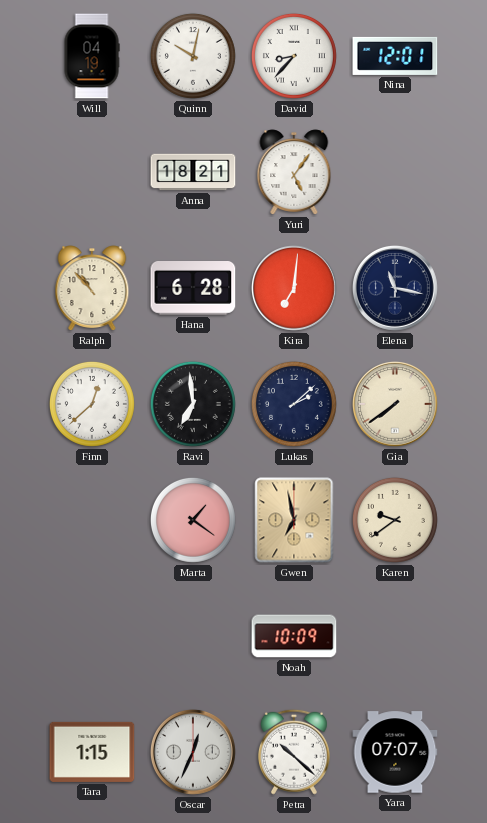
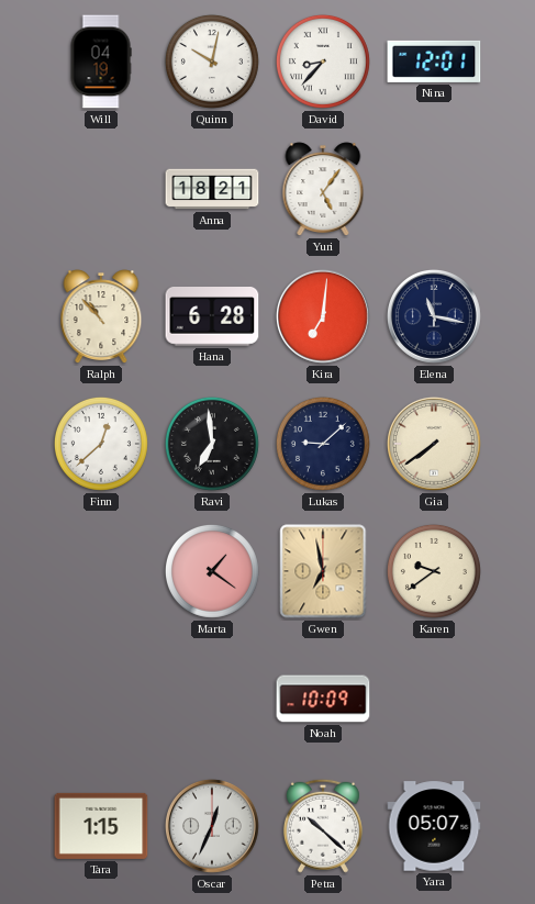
Lukas: 2:08 -> 9:08 (323, 444)
Yara: 07:07 -> 05:07 (434, 826)
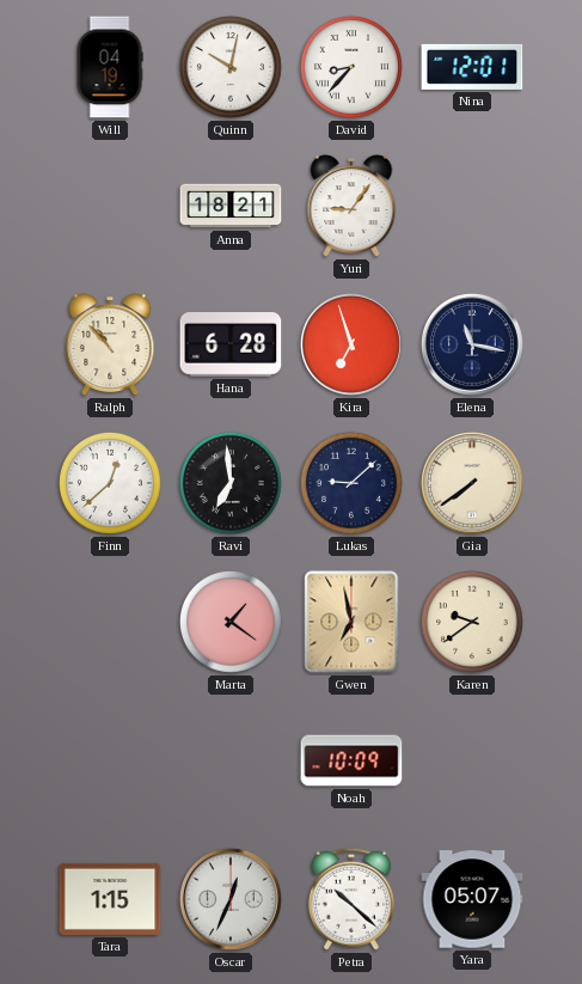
Yuri: 5:06 -> 9:06 (351, 206)
Kira: 7:01 -> 6:57 (351, 346)
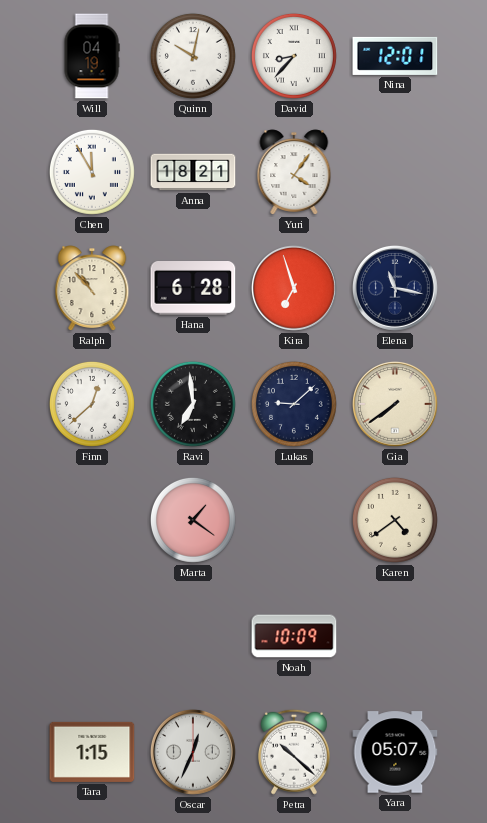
Chen: none -> 11:55 (92, 172)
Yuri: 9:06 -> 4:06 (294, 172)
Gwen: 6:58 -> none (351, 622)
Karen: 9:39 -> 4:39 (395, 520)
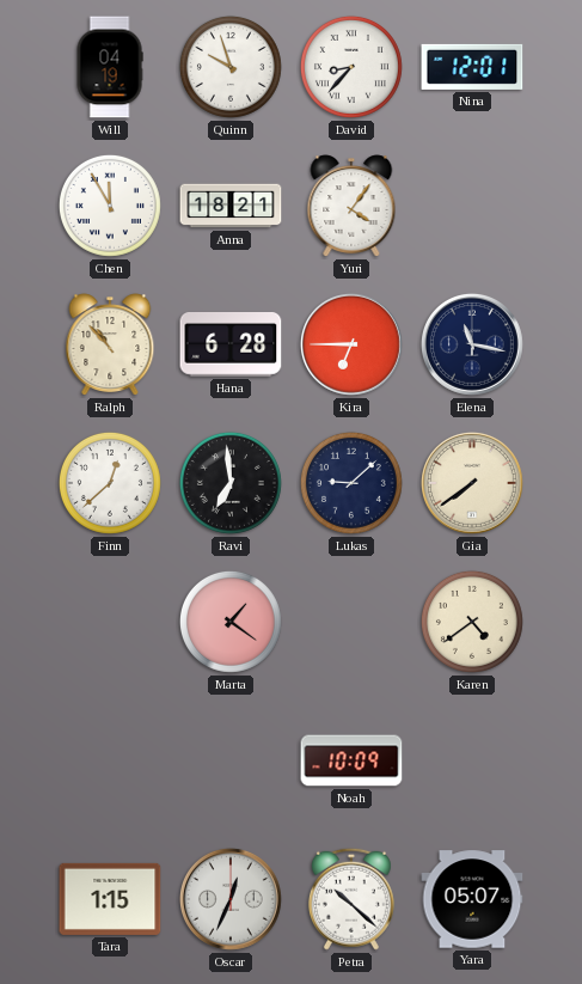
Quinn: 10:02 -> 9:57 (231, 67)
Kira: 6:57 -> 6:45 (351, 346)
